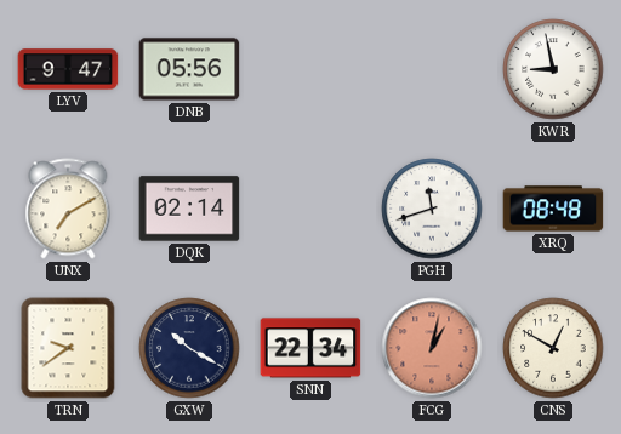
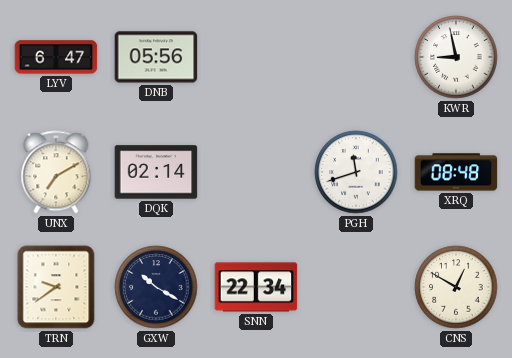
LYV: 9:47 -> 6:47 (56, 57)
FCG: 1:02 -> none (432, 348)
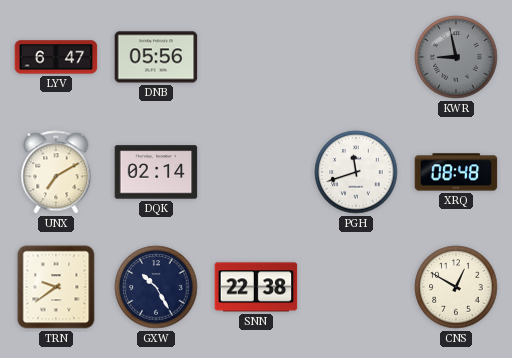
KWR dial: white -> grey (456, 57)
GXW: 10:20 -> 10:25 (156, 287)
SNN: 22:34 -> 22:38 (256, 287)
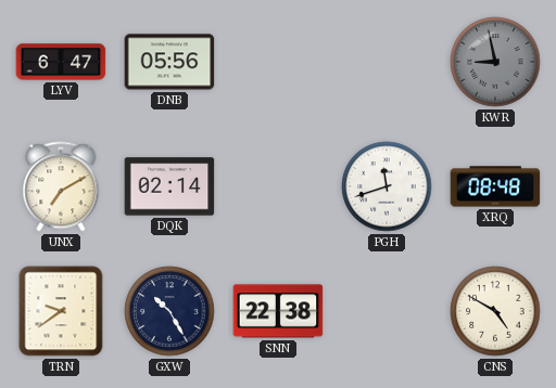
CNS: 12:50 -> 4:50 (495, 311)
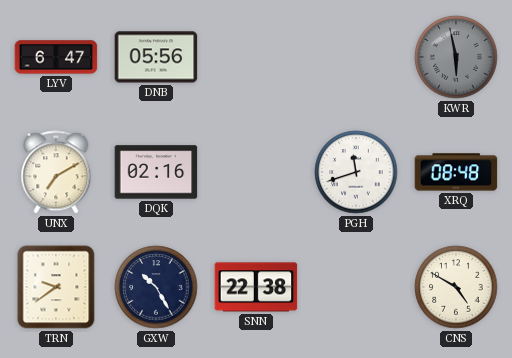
KWR: 8:58 -> 5:58 (456, 57)
DQK: 02:14 -> 02:16 (156, 172)
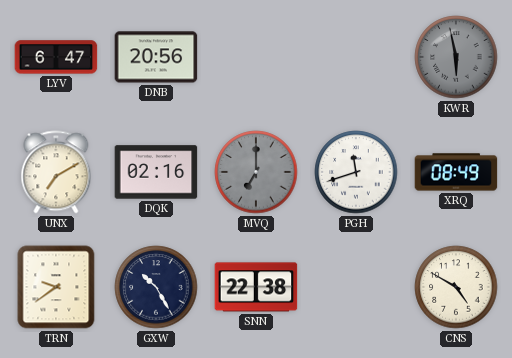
DNB: 05:56 -> 20:56 (156, 57)
MVQ: none -> 7:00 (256, 172)
XRQ: 08:48 -> 08:49 (456, 172)
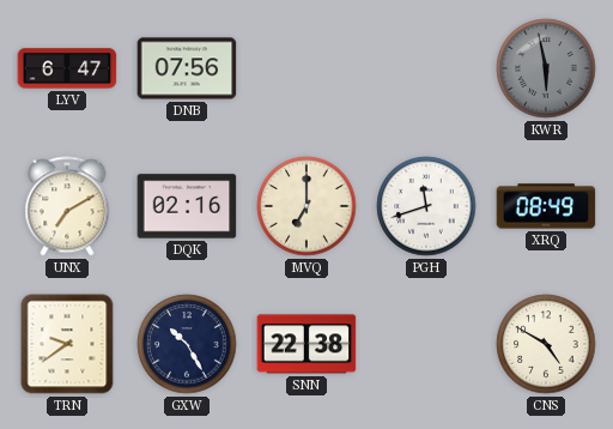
DNB: 20:56 -> 07:56 (187, 68)
MVQ dial: grey -> cream (306, 206)
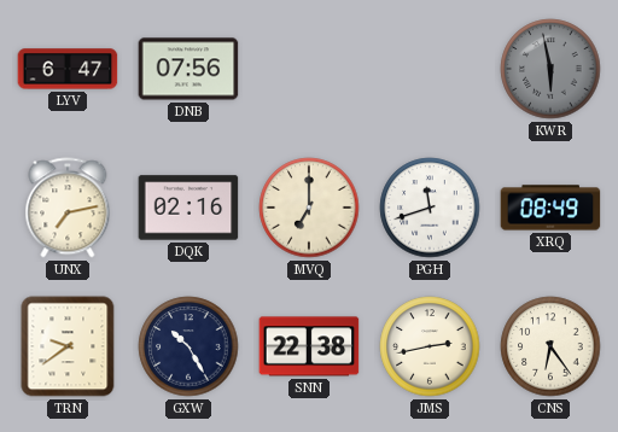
UNX: 7:10 -> 7:13 (68, 208)
JMS: none -> 2:43 (430, 346)
CNS: 4:50 -> 6:24 (550, 346)
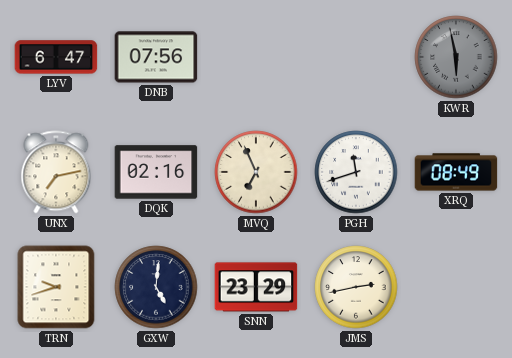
MVQ: 7:00 -> 6:56 (256, 172)
TRN: 9:39 -> 9:42 (56, 287)
GXW: 10:25 -> 5:01 (156, 287)
SNN: 22:38 -> 23:29 (256, 287)
CNS: 6:24 -> none (550, 346)
